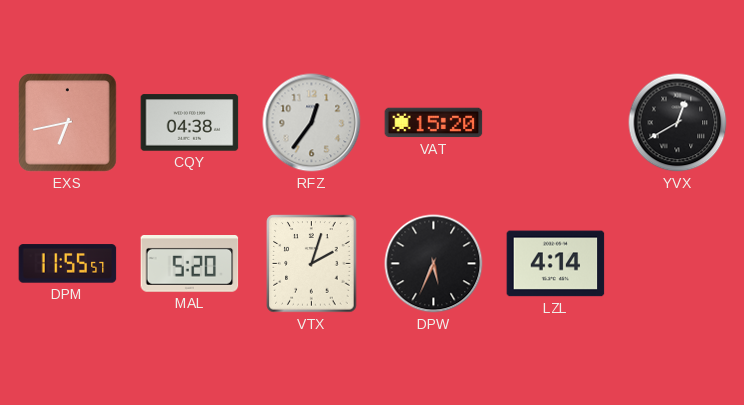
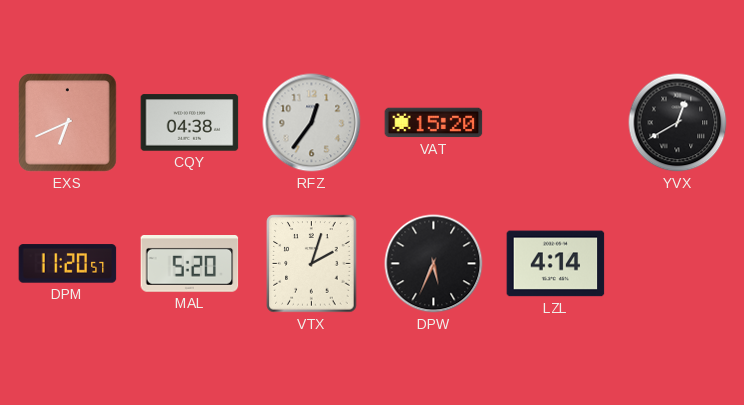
EXS: 6:43 -> 6:41 (68, 123)
DPM: 11:55 -> 11:20 (68, 264)
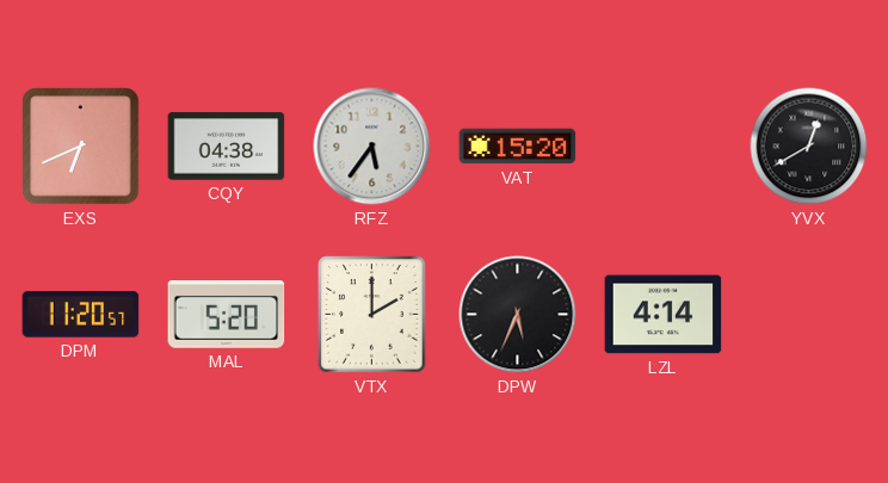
RFZ: 12:36 -> 5:36 (372, 147)
VTX: 2:03 -> 2:00 (372, 315)
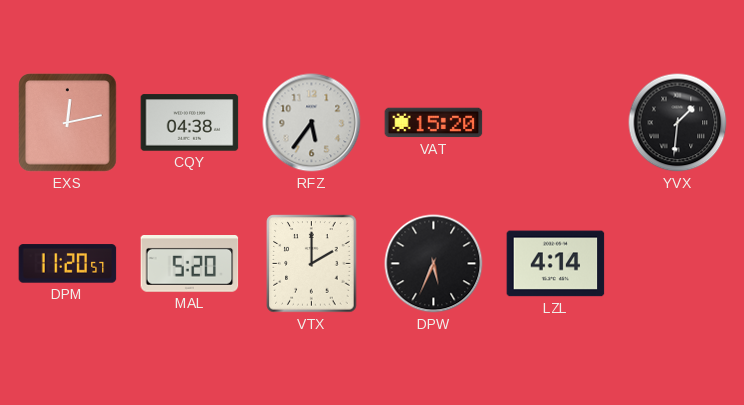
EXS: 6:41 -> 12:13 (68, 123)
YVX: 12:40 -> 1:31 (678, 123)
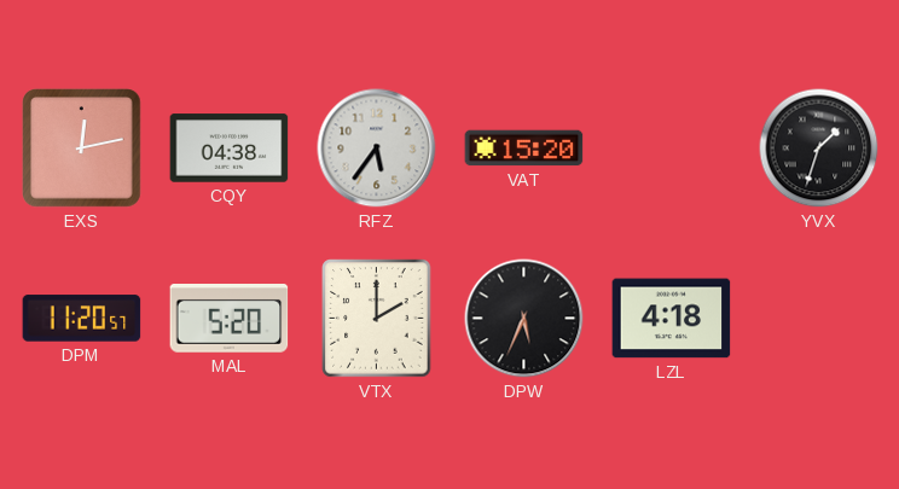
YVX: 1:31 -> 1:33 (819, 149)
LZL: 4:14 -> 4:18 (672, 319)
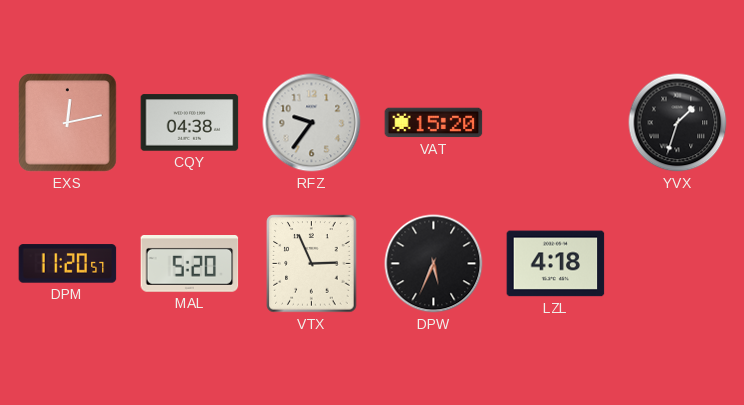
RFZ: 5:36 -> 9:36 (312, 123)
VTX: 2:00 -> 2:56 (312, 264)
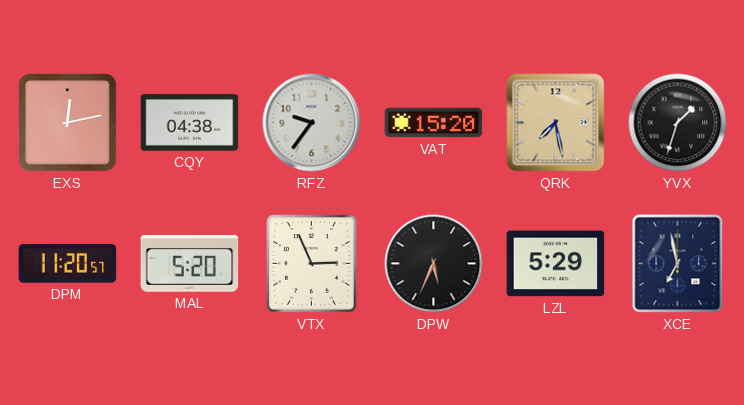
QRK: none -> 7:28 (556, 123)
LZL: 4:18 -> 5:29 (556, 264)
XCE: none -> 6:58 (678, 264)
